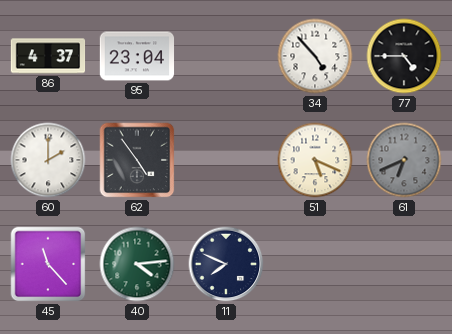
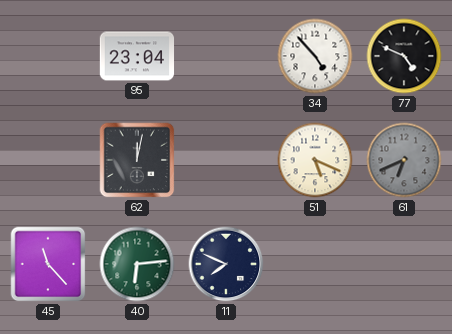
86: 4:37 -> none (48, 56)
77: 4:45 -> 4:49 (404, 56)
60: 2:00 -> none (48, 160)
62: 4:54 -> 12:02 (137, 160)
40: 4:14 -> 6:14 (137, 264)
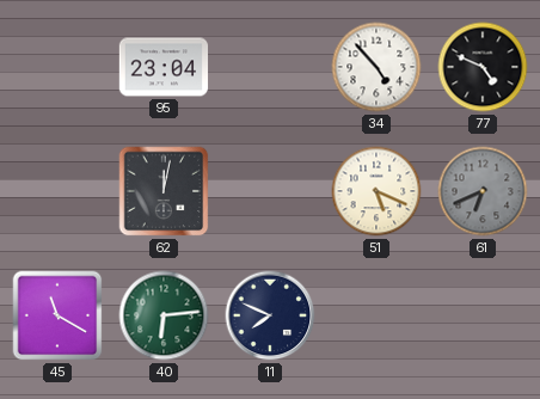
45: 11:23 -> 11:20 (57, 315)
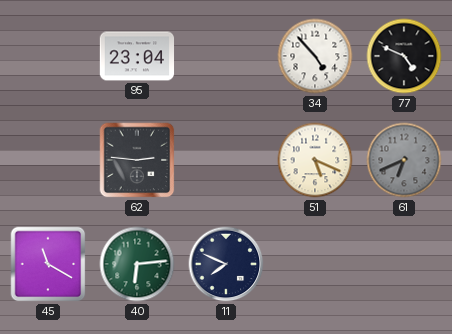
62: 12:02 -> 2:46 (137, 160)
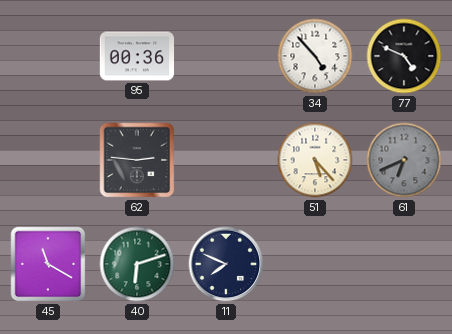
95: 23:04 -> 00:36 (137, 56)
51: 5:19 -> 5:23 (315, 160)
40: 6:14 -> 6:12 (137, 264)
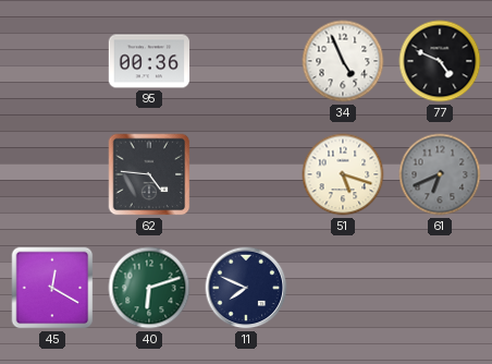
34: 4:53 -> 4:56 (343, 61)
62: 2:46 -> 4:46 (149, 174)
51: 5:23 -> 5:18 (343, 174)
45: 11:20 -> 12:20 (52, 288)
